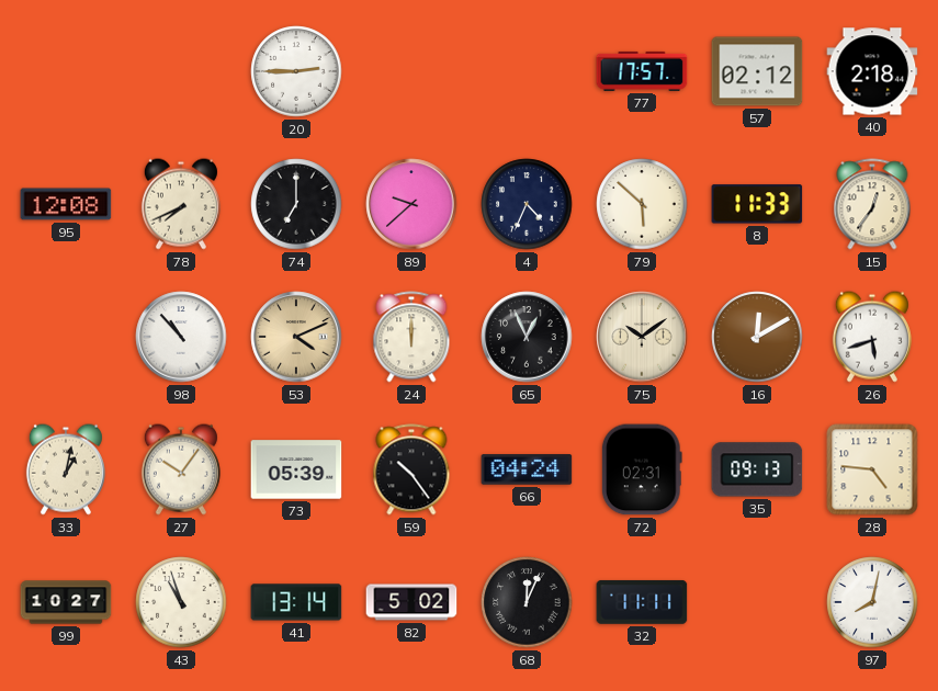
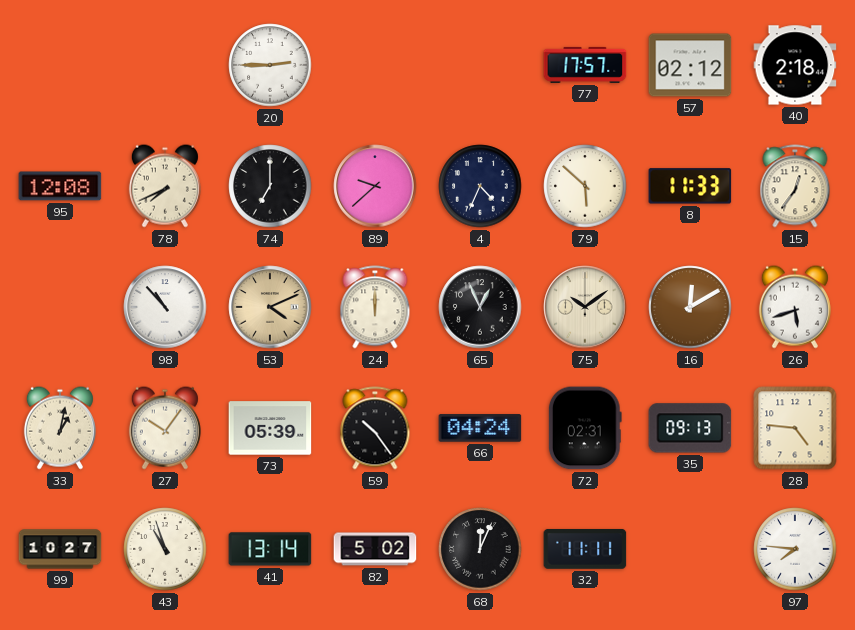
97: 8:02 -> 7:46 (795, 549)
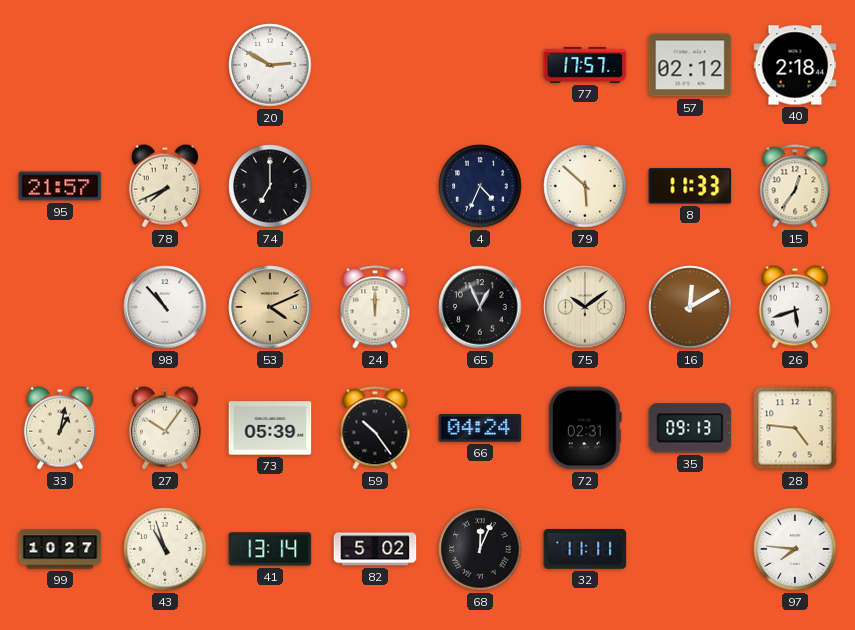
20: 2:45 -> 2:50 (270, 65)
95: 12:08 -> 21:57 (60, 186)
89: 9:38 -> none (375, 186)
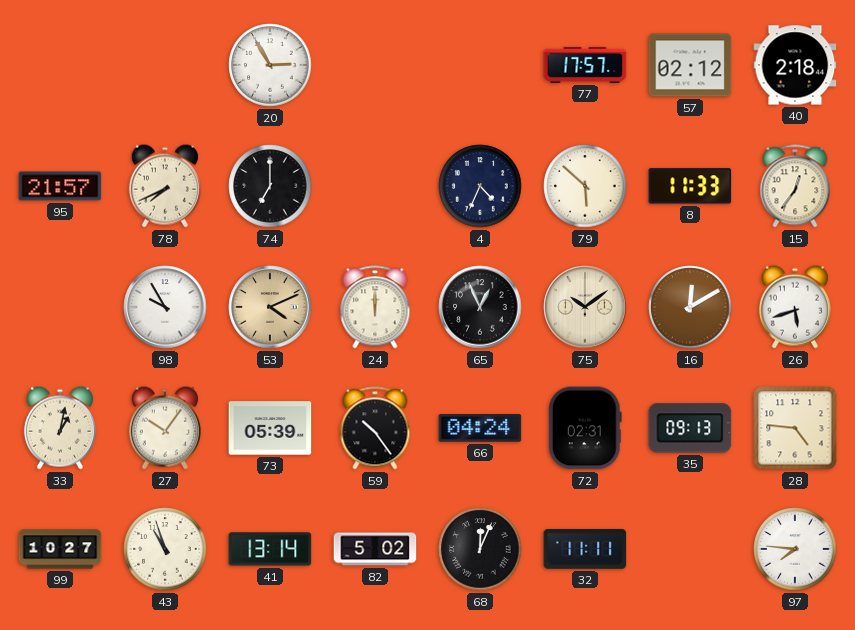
20: 2:50 -> 2:55 (270, 65)
98: 10:53 -> 9:55 (165, 307)
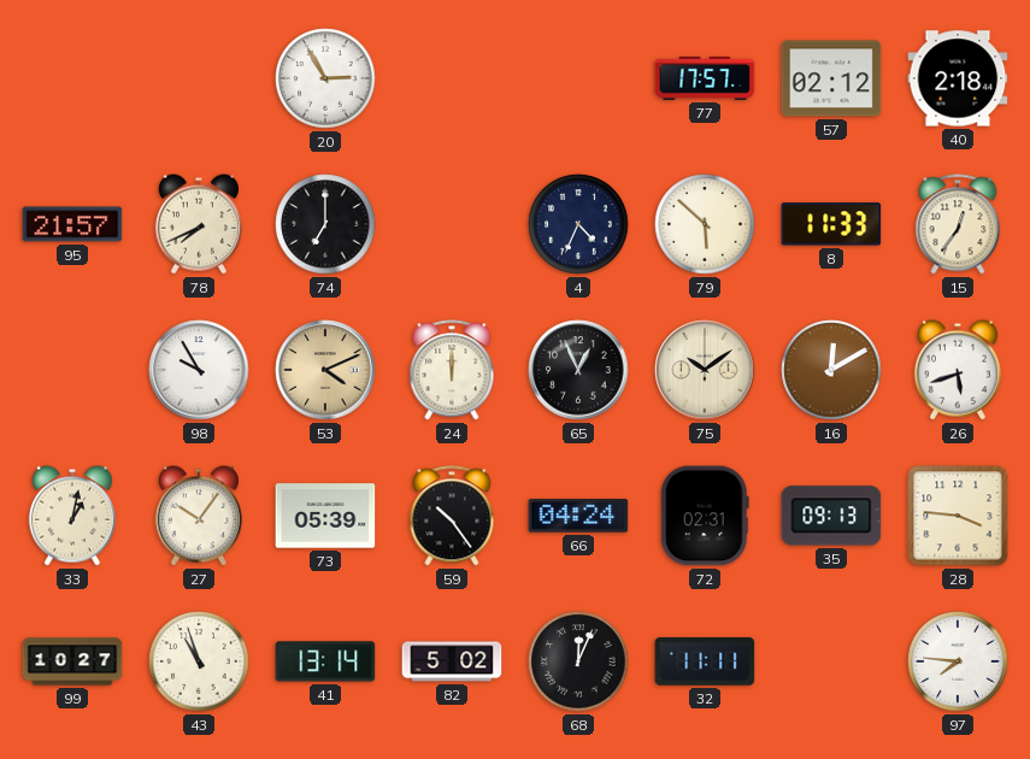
28: 4:46 -> 3:46 (958, 516)
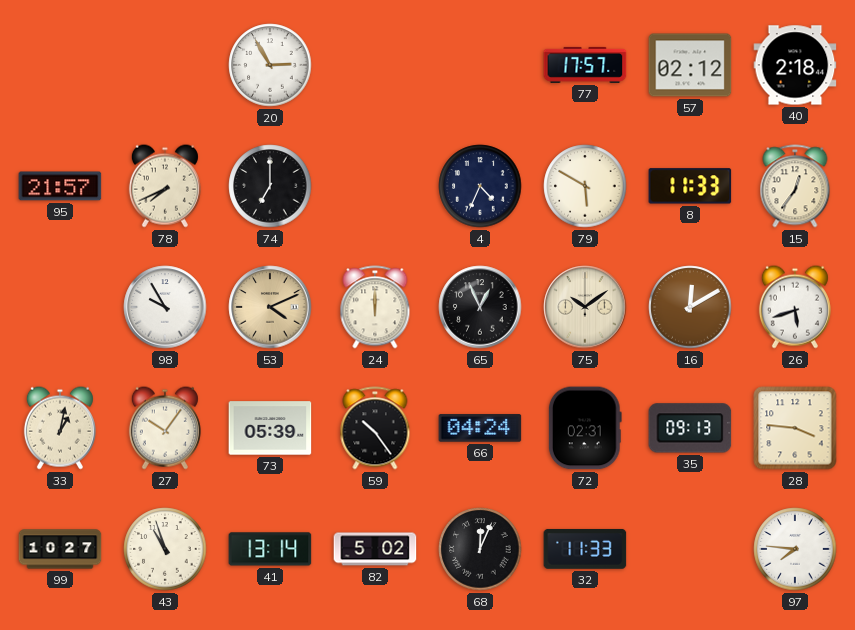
79: 5:52 -> 5:50 (585, 186)
32: 11:11 -> 11:33 (585, 549)
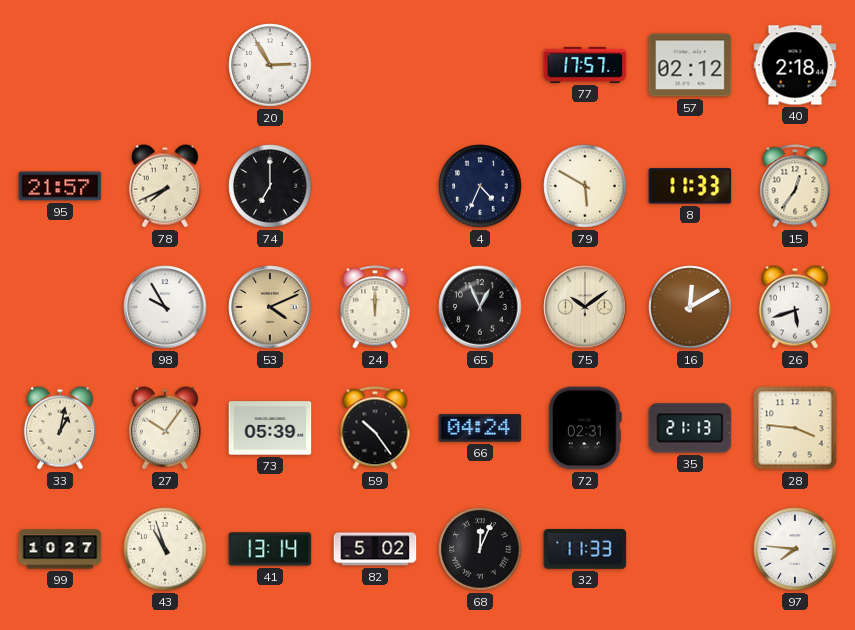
35: 09:13 -> 21:13 (690, 428)
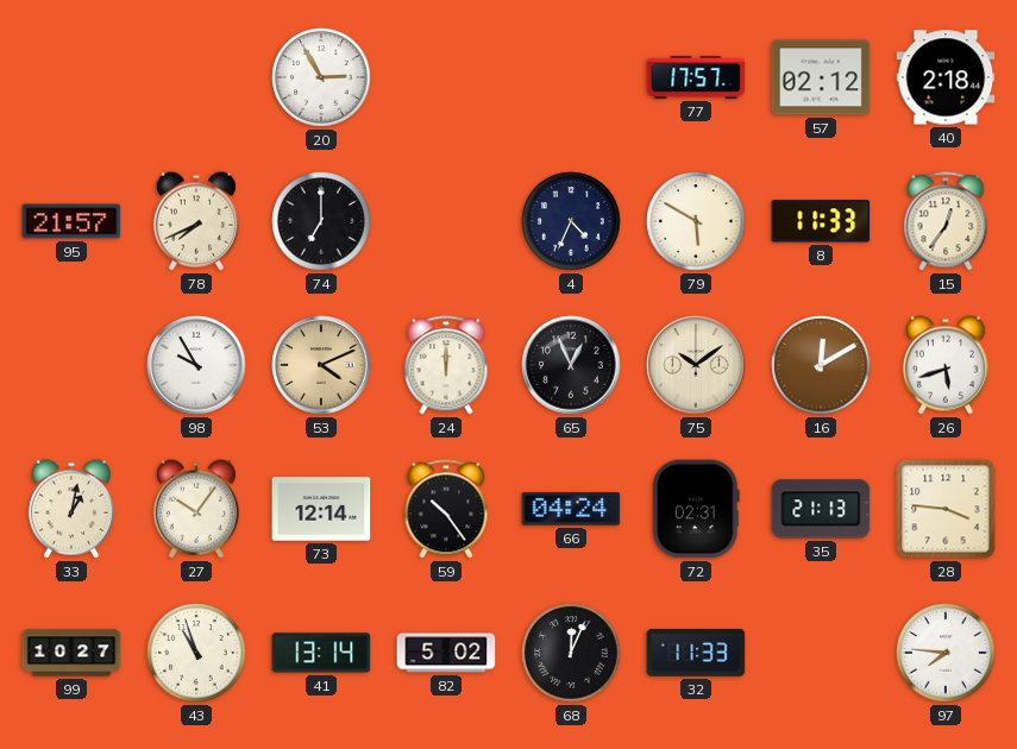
73: 05:39 -> 12:14 (321, 509)
